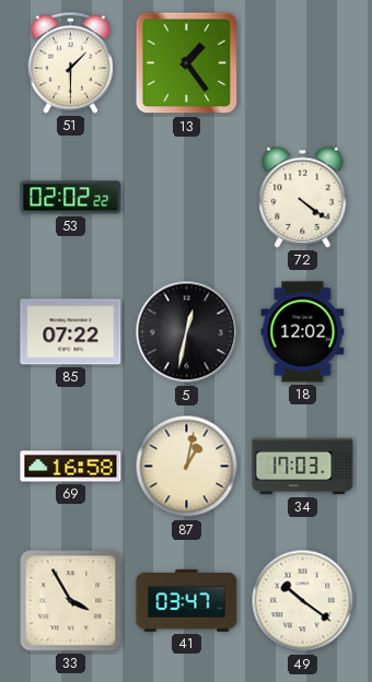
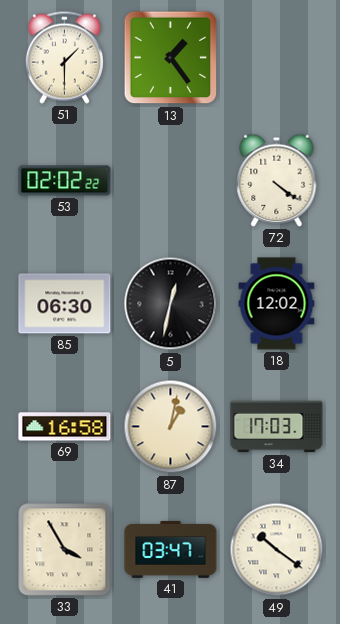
85: 07:22 -> 06:30 (65, 304)
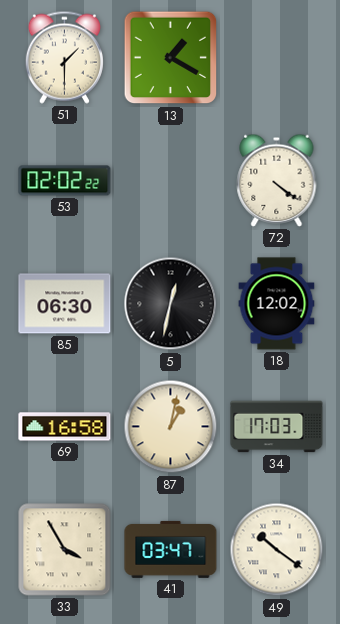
13: 1:24 -> 1:20 (171, 58)
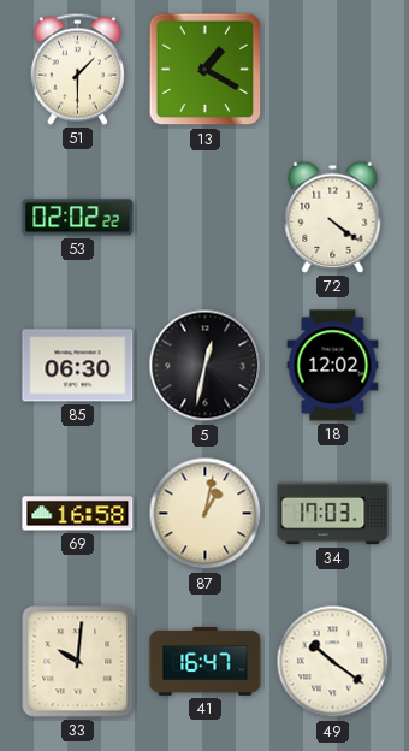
33: 3:55 -> 10:01 (78, 662)
41: 03:47 -> 16:47 (206, 661)
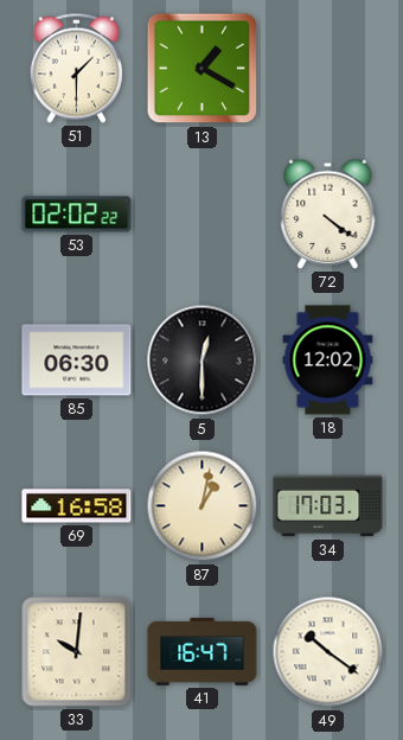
5: 12:32 -> 12:30 (203, 361)
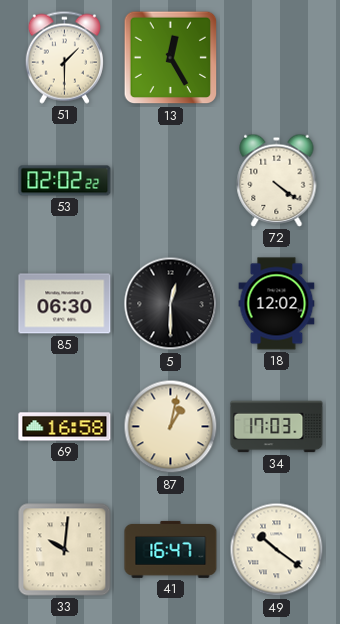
13: 1:20 -> 12:25 (171, 58)
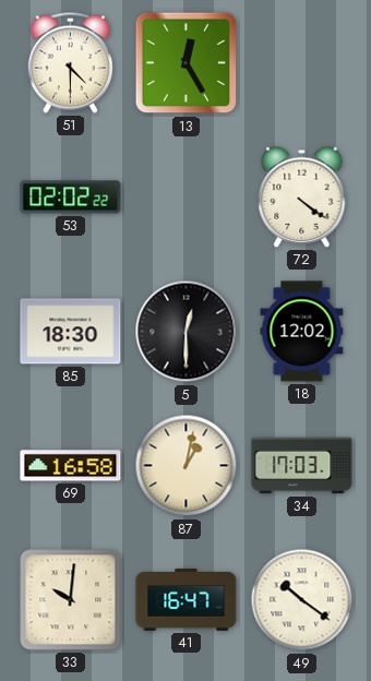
51: 1:30 -> 4:30 (70, 62)
85: 06:30 -> 18:30 (71, 332)
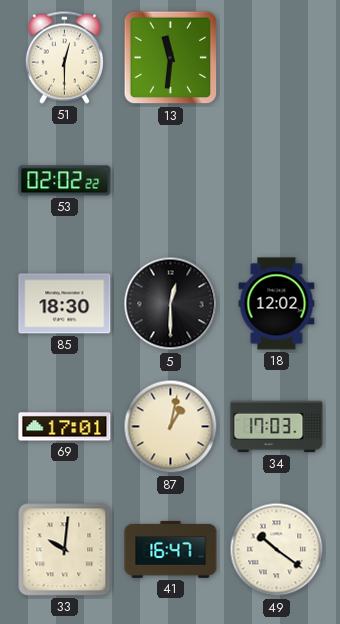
51: 4:30 -> 12:30 (64, 57)
13: 12:25 -> 11:31 (171, 58)
72: 4:21 -> none (302, 196)
69: 16:58 -> 17:01 (65, 427)
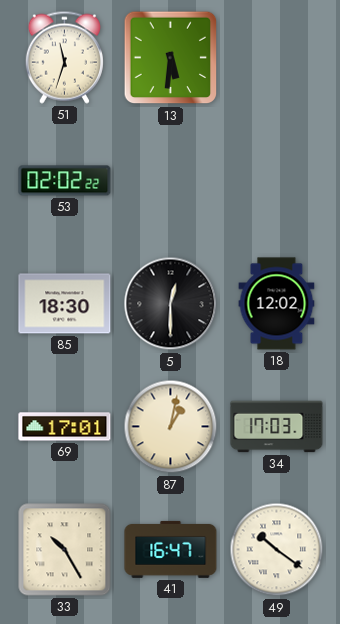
51: 12:30 -> 11:33 (64, 57)
13: 11:31 -> 5:31 (171, 58)
33: 10:01 -> 10:25 (65, 550)
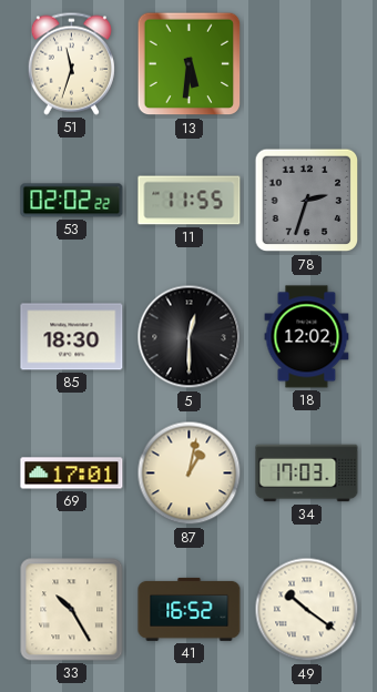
11: none -> 11:55 (190, 201)
78: none -> 2:33 (307, 201)
41: 16:47 -> 16:52 (190, 609)
